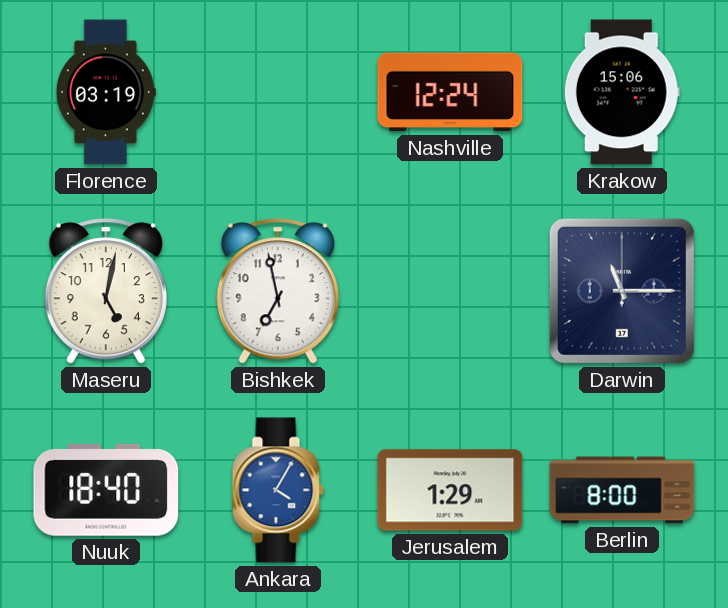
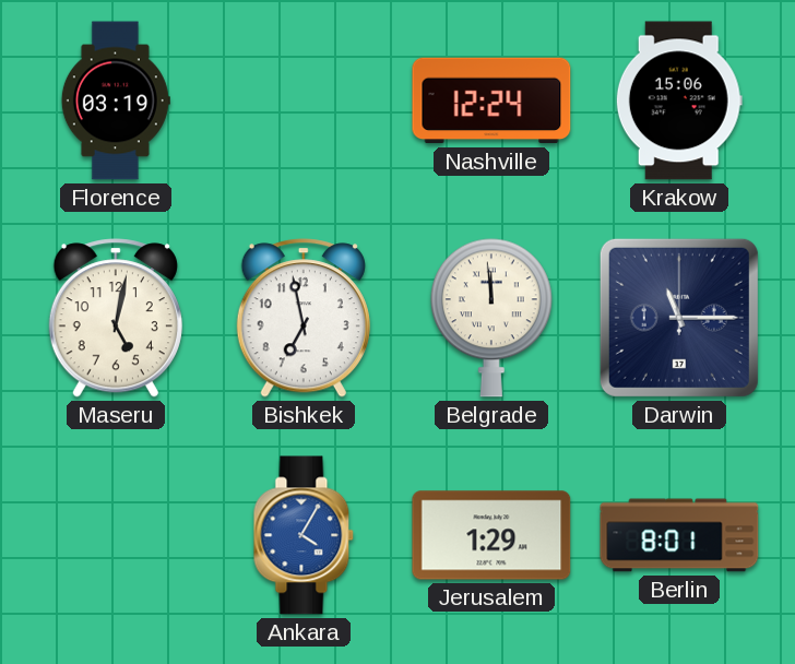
Belgrade: none -> 11:59 (491, 318)
Nuuk: 18:40 -> none (106, 490)
Berlin: 8:00 -> 8:01 (679, 535)
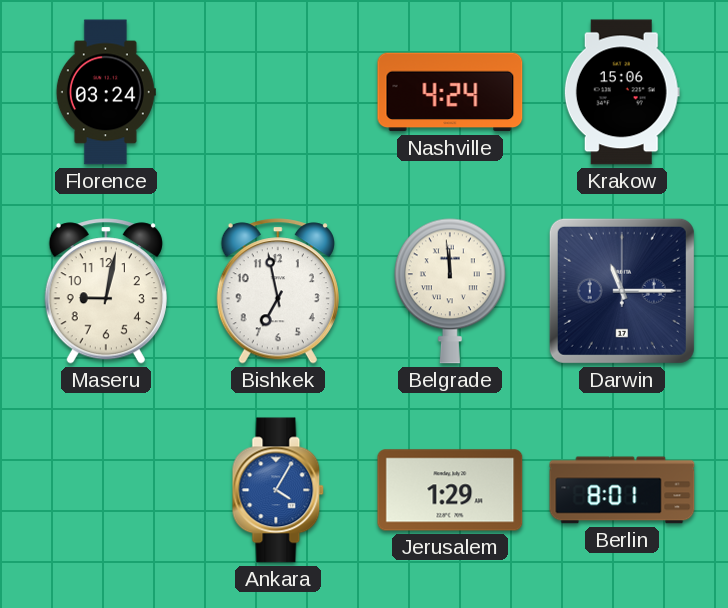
Florence: 03:19 -> 03:24 (106, 92)
Nashville: 12:24 -> 4:24 (450, 92)
Maseru: 5:02 -> 9:02 (106, 291)
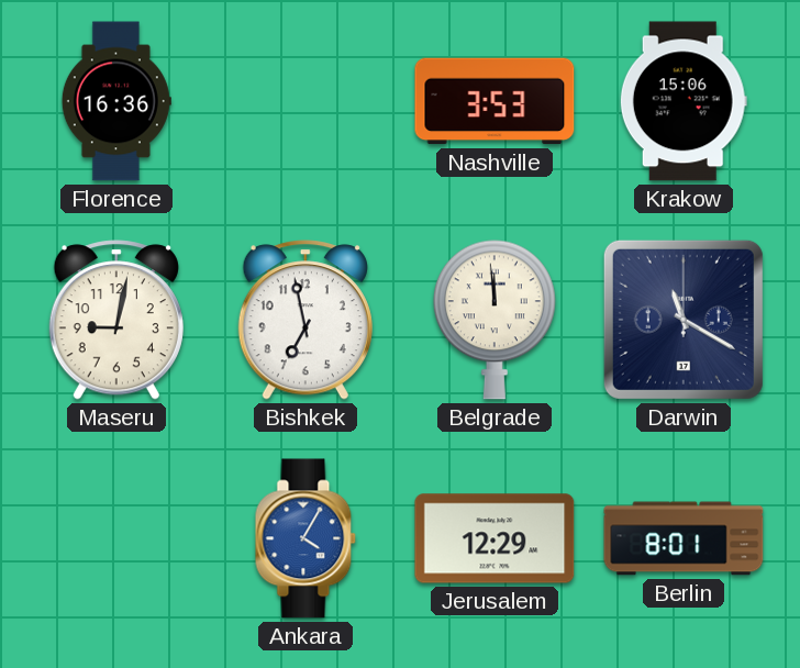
Florence: 03:24 -> 16:36 (116, 101)
Nashville: 4:24 -> 3:53 (495, 101)
Darwin: 11:15 -> 11:20 (684, 320)
Jerusalem: 1:29 -> 12:29 (495, 538)
